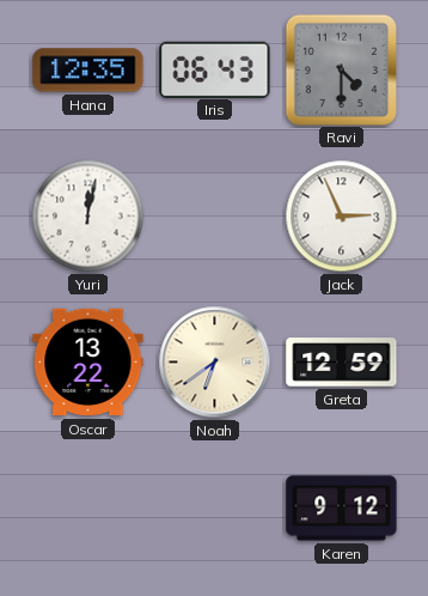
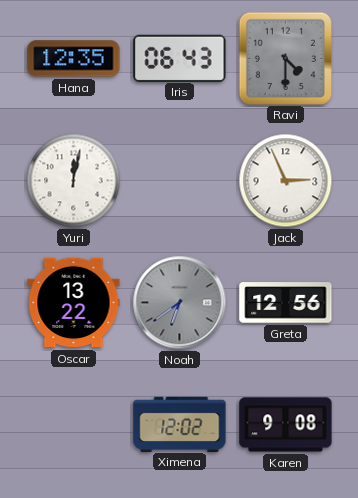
Noah dial: cream -> grey (180, 303)
Greta: 12:59 -> 12:56 (286, 303)
Ximena: none -> 12:02 (180, 424)
Karen: 9:12 -> 9:08 (286, 425)
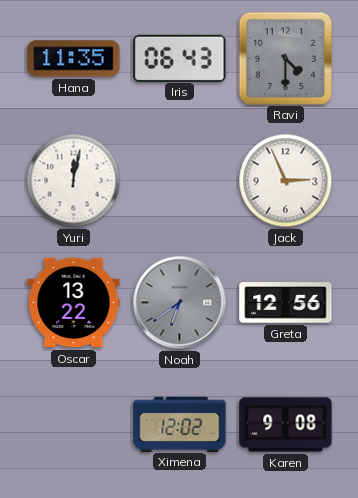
Hana: 12:35 -> 11:35 (74, 59)
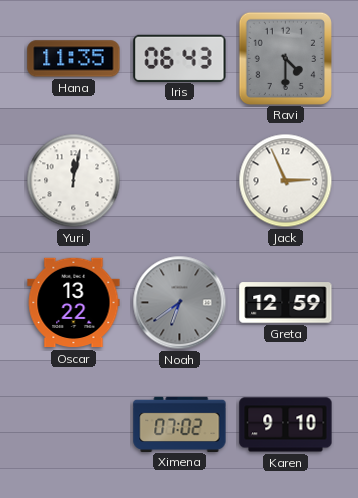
Greta: 12:56 -> 12:59 (286, 303)
Ximena: 12:02 -> 07:02 (180, 424)
Karen: 9:08 -> 9:10 (286, 425)
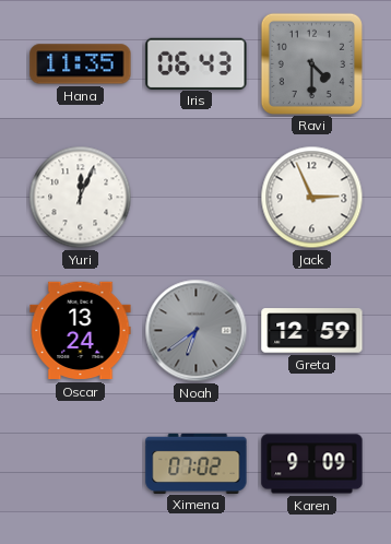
Yuri: 12:02 -> 12:04 (81, 198)
Oscar: 13:22 -> 13:24 (81, 331)
Karen: 9:10 -> 9:09 (312, 464)
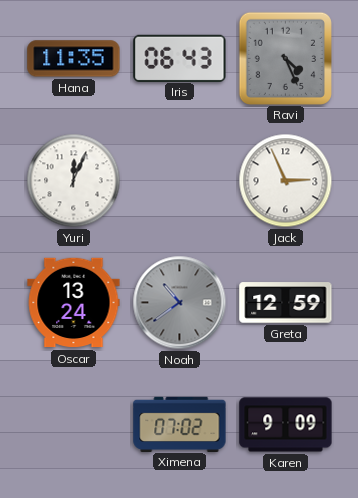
Ravi: 4:30 -> 4:26 (285, 58)
Noah: 6:39 -> 10:39 (180, 303)
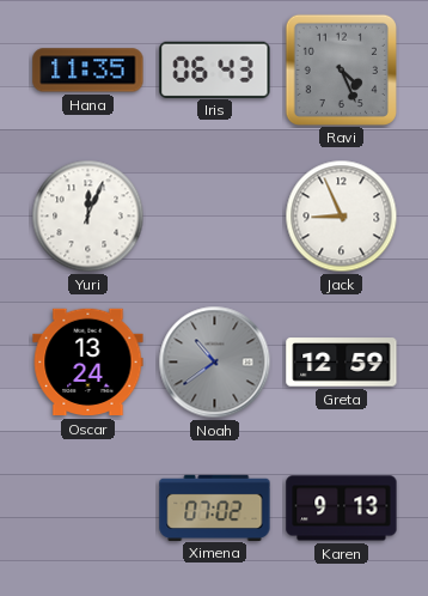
Jack: 2:56 -> 8:56 (342, 217)
Karen: 9:09 -> 9:13 (342, 509)
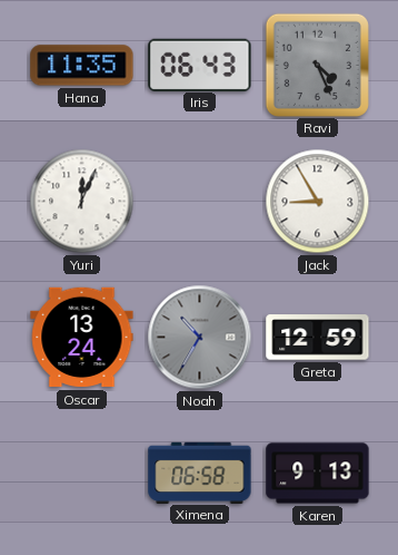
Jack: 8:56 -> 8:55 (318, 202)
Noah: 10:39 -> 10:35 (200, 338)
Ximena: 07:02 -> 06:58 (200, 473)
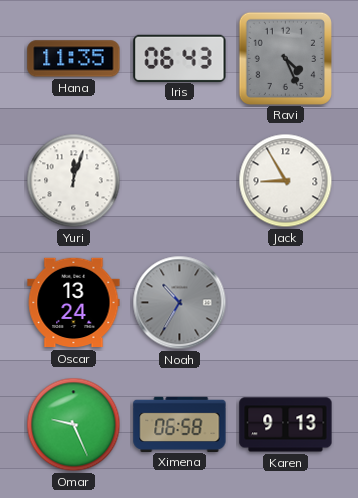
Yuri: 12:04 -> 12:03 (74, 181)
Greta: 12:59 -> none (318, 338)
Omar: none -> 9:26 (74, 425)
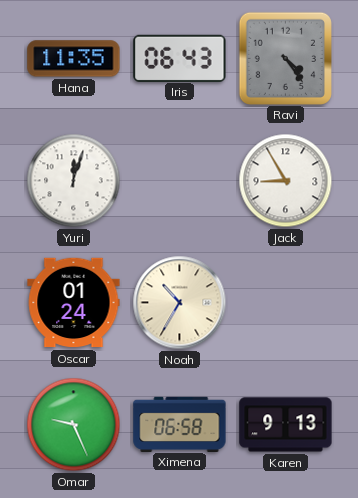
Ravi: 4:26 -> 4:24 (285, 58)
Oscar: 13:24 -> 01:24 (74, 303)
Noah dial: grey -> cream (180, 303)
